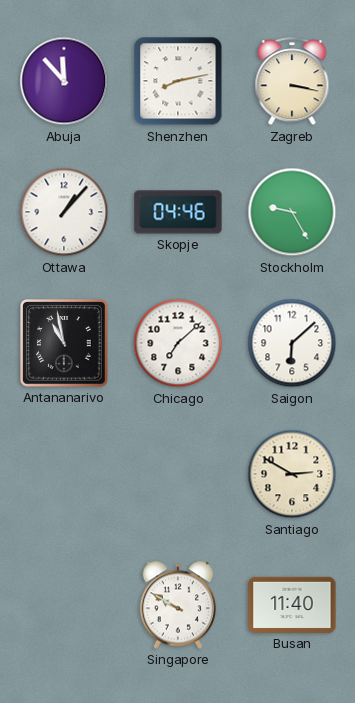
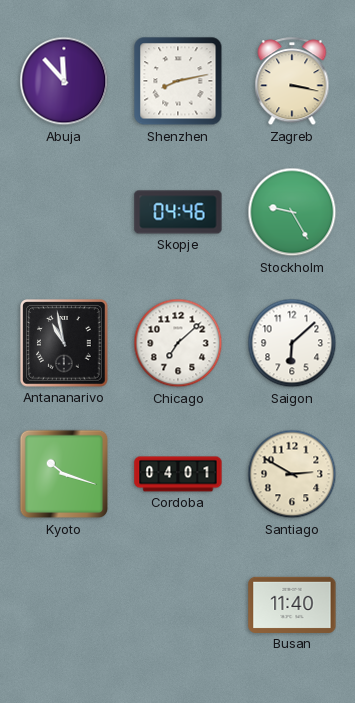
Ottawa: 1:07 -> none (64, 212)
Kyoto: none -> 10:18 (64, 474)
Cordoba: none -> 04:01 (178, 474)
Singapore: 9:50 -> none (178, 605)
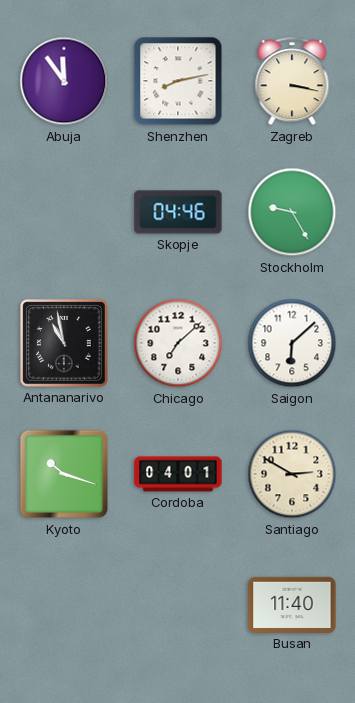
Abuja: 11:53 -> 11:54 (64, 81)
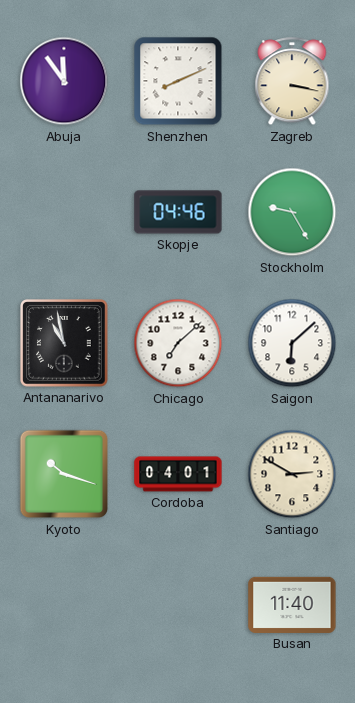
Shenzhen: 8:13 -> 8:11 (178, 81)
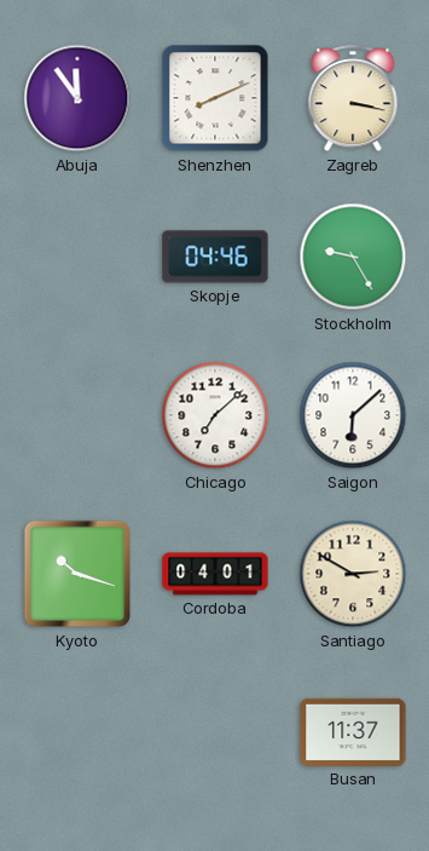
Antananarivo: 10:58 -> none (64, 343)
Busan: 11:40 -> 11:37 (353, 732)
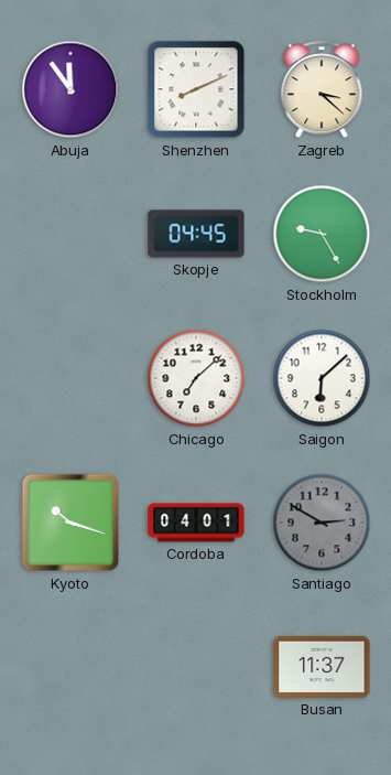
Zagreb: 3:17 -> 3:22 (322, 90)
Skopje: 04:46 -> 04:45 (196, 234)
Santiago dial: cream -> grey (322, 523)
